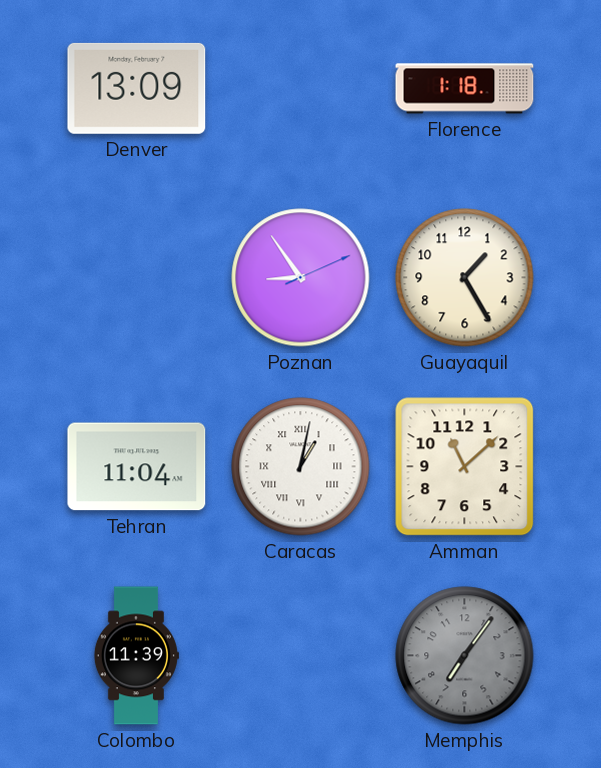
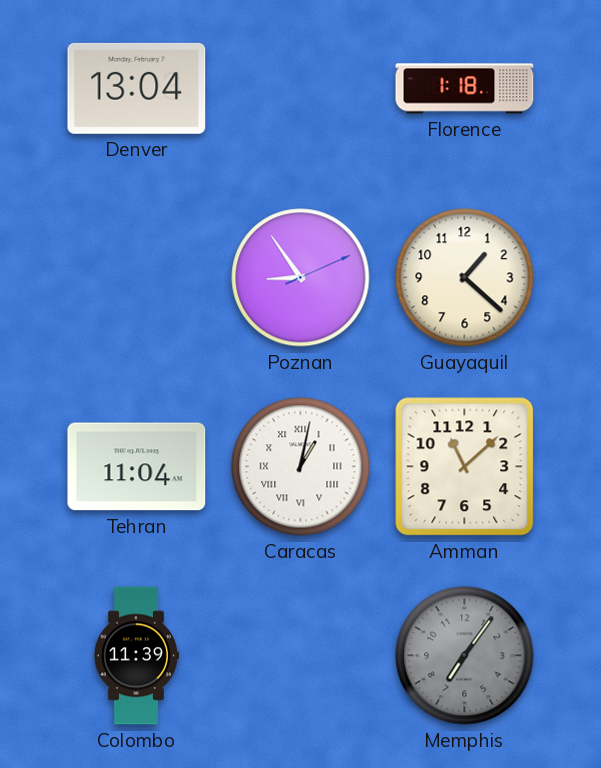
Denver: 13:09 -> 13:04 (137, 88)
Guayaquil: 1:25 -> 1:22 (465, 278)
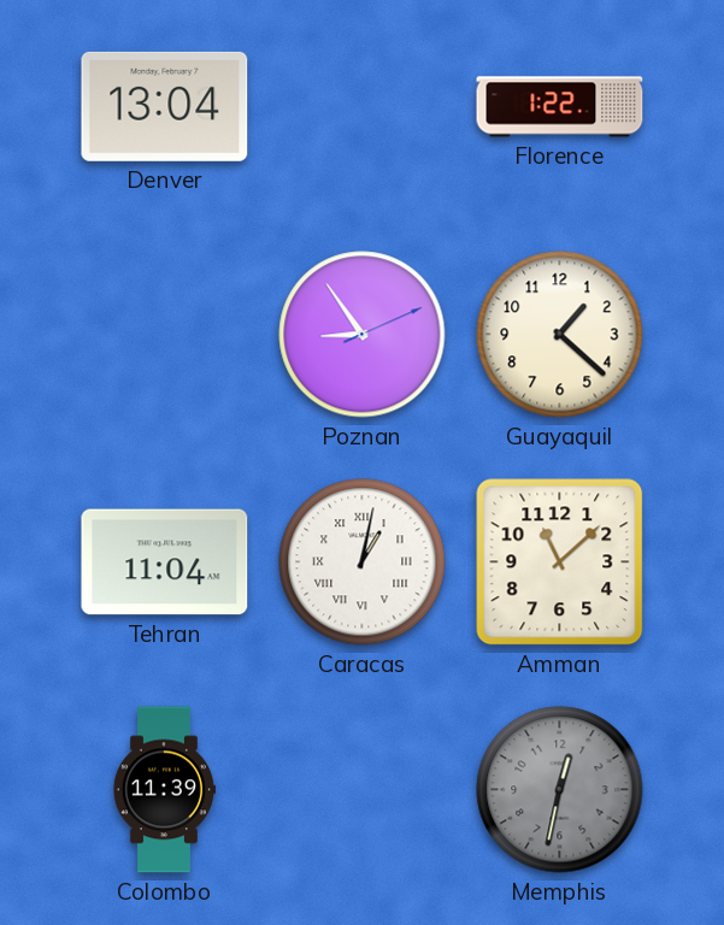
Florence: 1:18 -> 1:22 (560, 107)
Memphis: 7:06 -> 12:32 (560, 790)
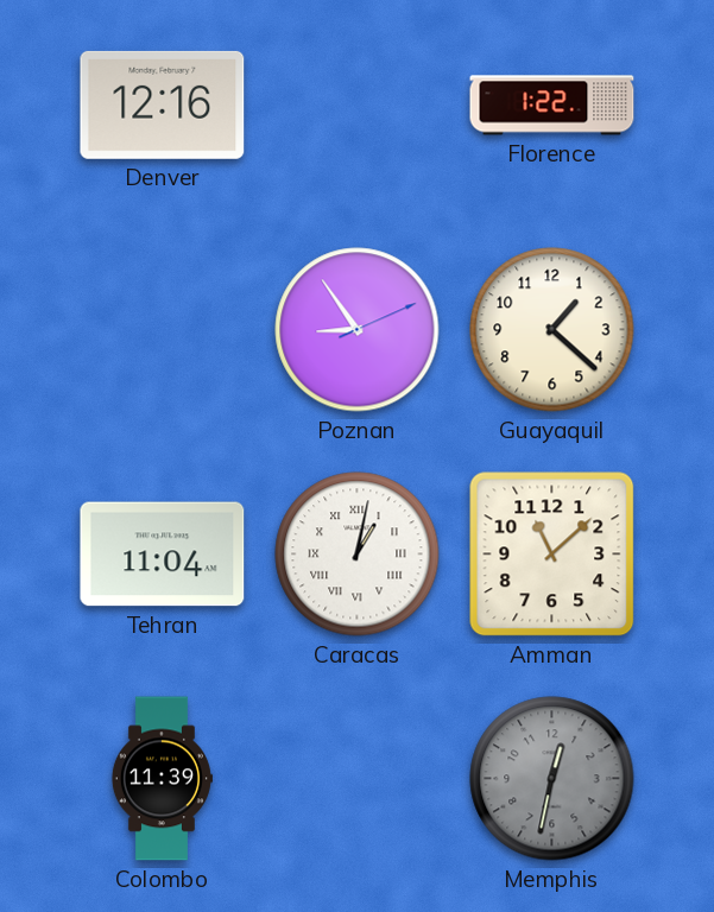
Denver: 13:04 -> 12:16 (163, 104)
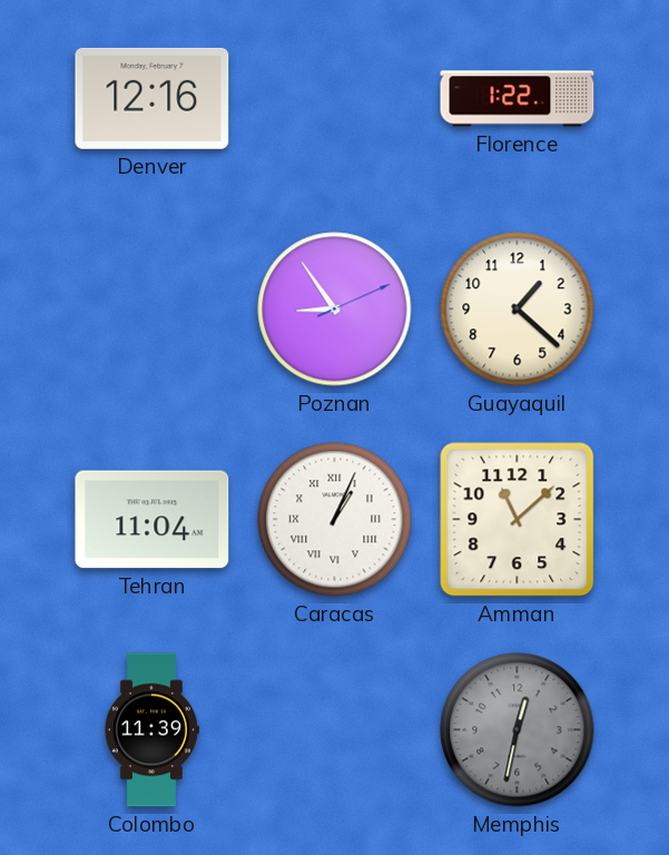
Caracas: 1:02 -> 1:04 (335, 520)
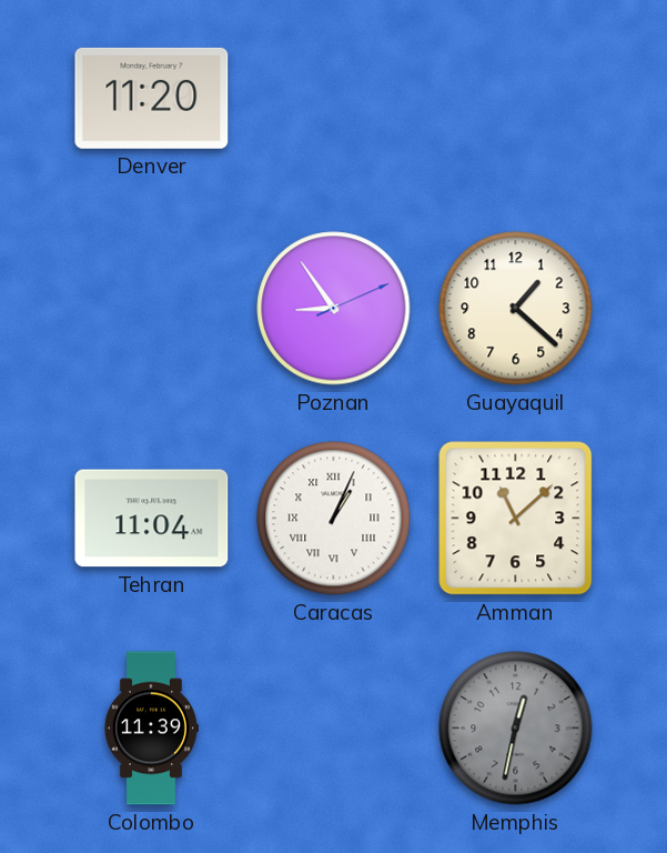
Denver: 12:16 -> 11:20 (152, 98)
Florence: 1:22 -> none (518, 99)
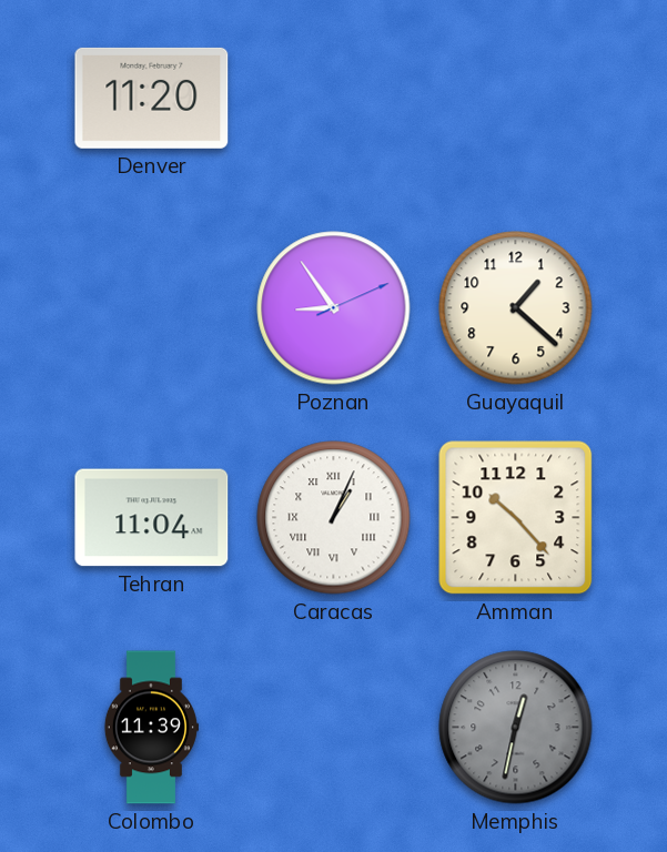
Amman: 11:08 -> 10:23 (516, 518)
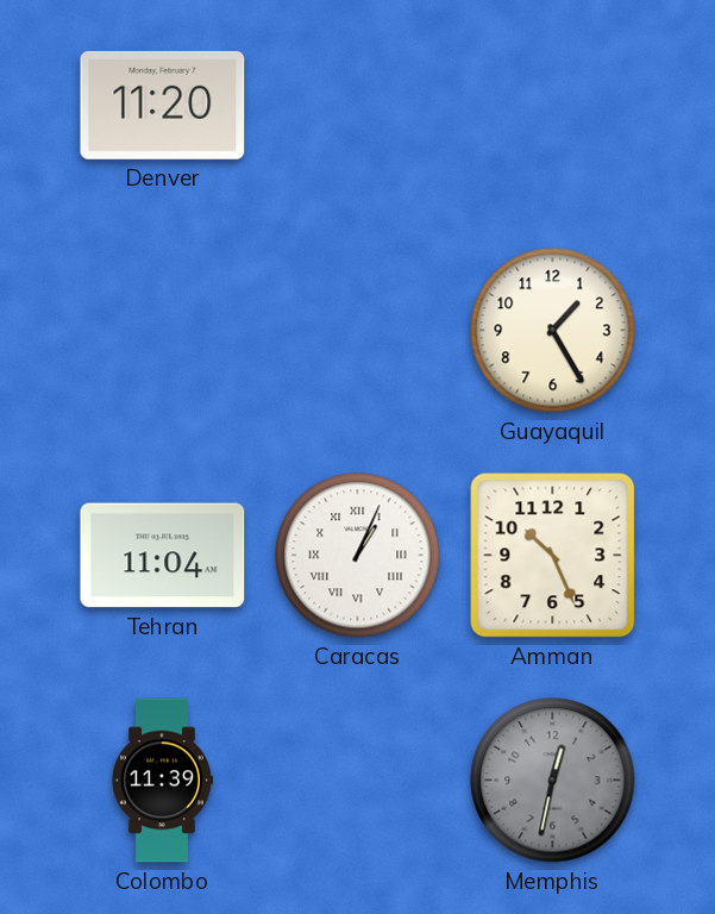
Poznan: 8:54 -> none (334, 308)
Guayaquil: 1:22 -> 1:25 (553, 331)
Amman: 10:23 -> 10:26 (553, 556)
